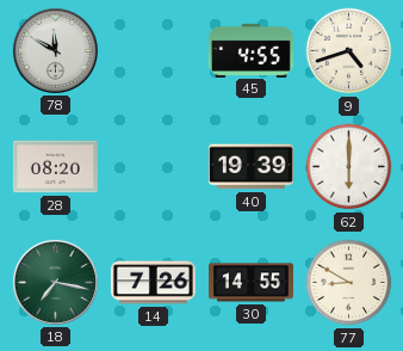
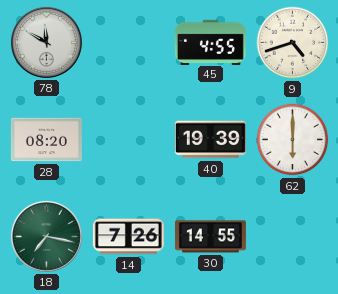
77: 8:50 -> none (349, 283)
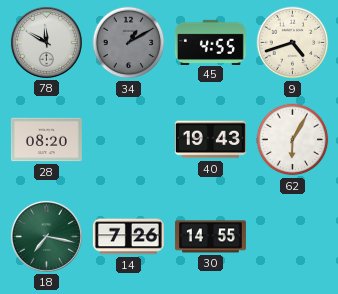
34: none -> 1:10 (129, 43)
40: 19:39 -> 19:43 (210, 140)
62: 6:00 -> 6:05 (293, 140)
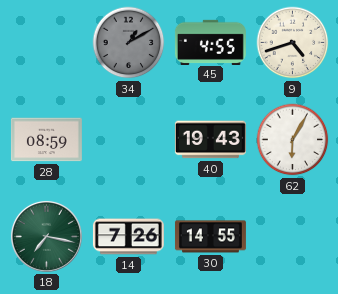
78: 11:50 -> none (46, 42)
28: 08:20 -> 08:59 (46, 140)
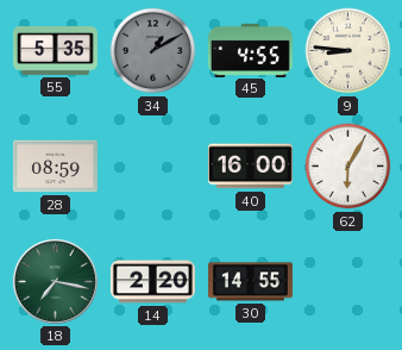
55: none -> 5:35 (55, 51)
9: 4:42 -> 8:46 (348, 51)
40: 19:43 -> 16:00 (250, 167)
14: 7:26 -> 2:20 (152, 282)
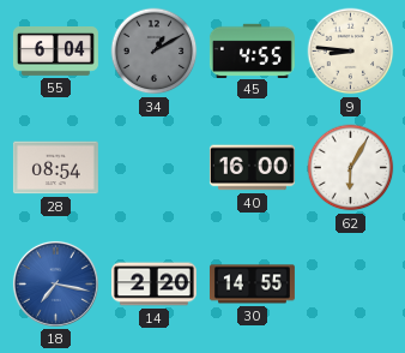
55: 5:35 -> 6:04 (55, 52)
28: 08:59 -> 08:54 (55, 168)
18 dial: green -> blue (55, 283)
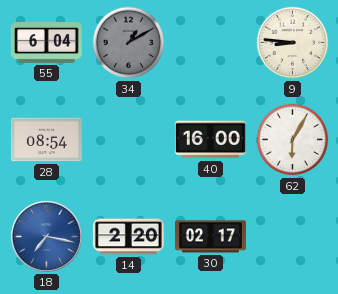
45: 4:55 -> none (252, 50)
30: 14:55 -> 02:17 (210, 237)
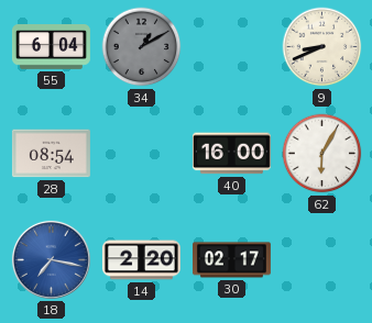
9: 8:46 -> 8:41 (322, 47)
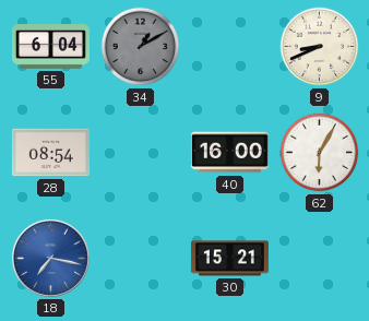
14: 2:20 -> none (141, 260)
30: 02:17 -> 15:21 (229, 259)
